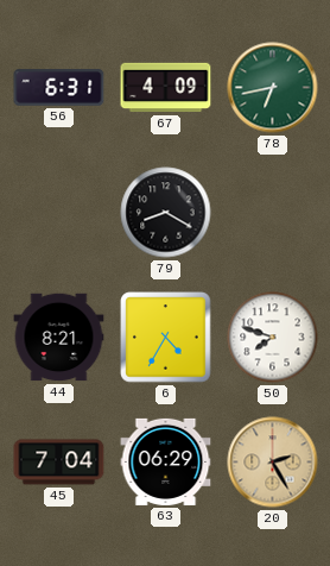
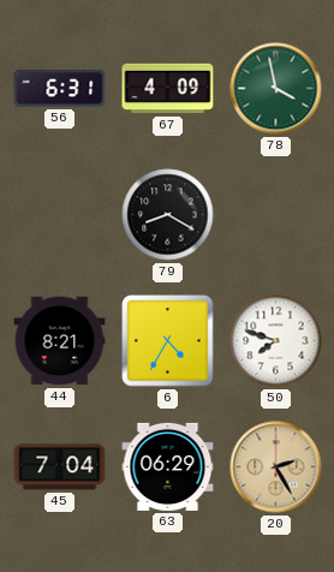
78: 6:43 -> 3:58 (276, 89)
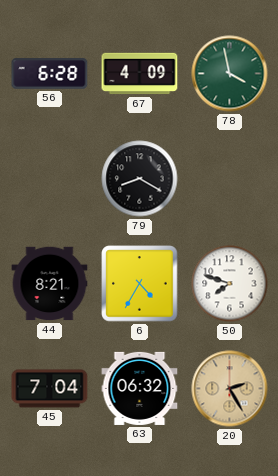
56: 6:31 -> 6:28 (50, 74)
63: 06:29 -> 06:32 (140, 388)
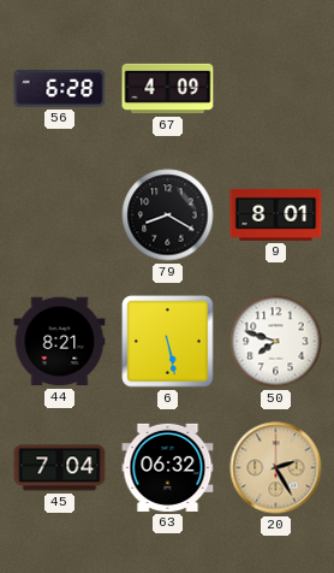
78: 3:58 -> none (230, 74)
9: none -> 8:01 (276, 214)
6: 4:35 -> 5:28 (168, 342)
